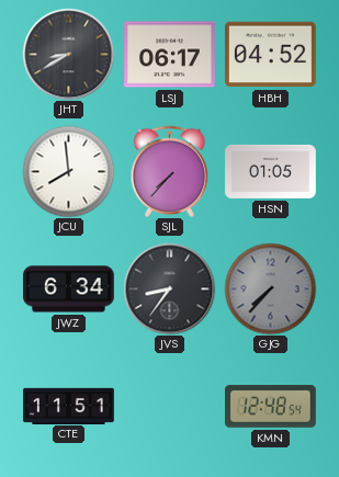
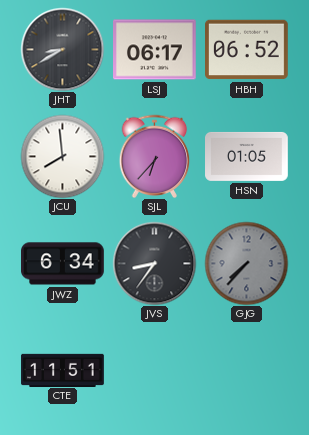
HBH: 04:52 -> 06:52 (247, 50)
SJL: 7:37 -> 6:37 (155, 156)
KMN: 12:48 -> none (271, 407)
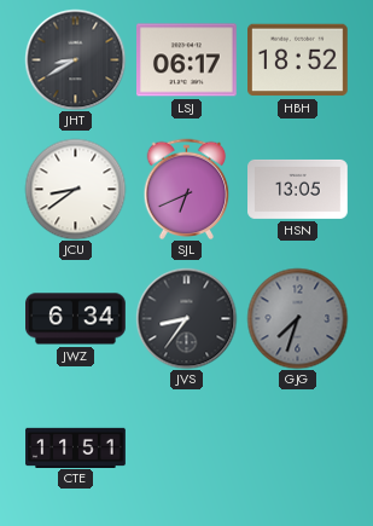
HBH: 06:52 -> 18:52 (298, 60)
JCU: 7:59 -> 8:39 (75, 189)
SJL: 6:37 -> 6:41 (187, 189)
HSN: 01:05 -> 13:05 (298, 189)
GJG: 7:37 -> 7:33 (297, 318)
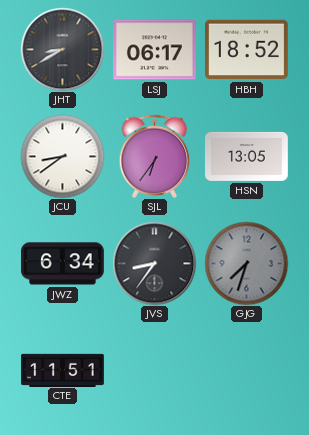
SJL: 6:41 -> 6:36 (155, 156)
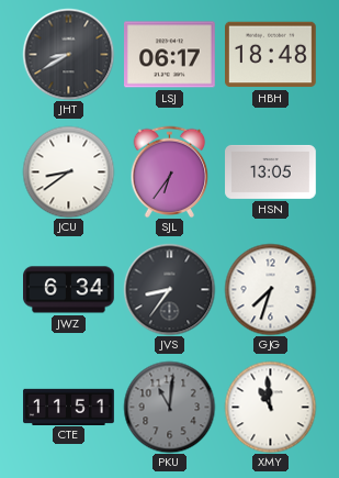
HBH: 18:52 -> 18:48 (271, 55)
GJG dial: grey -> white (270, 289)
PKU: none -> 11:01 (169, 407)
XMY: none -> 10:59 (270, 407)
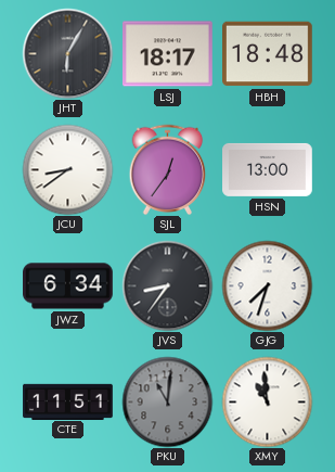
JHT: 8:40 -> 6:05 (67, 53)
LSJ: 06:17 -> 18:17 (168, 54)
SJL: 6:36 -> 12:36 (168, 169)
HSN: 13:05 -> 13:00 (268, 169)
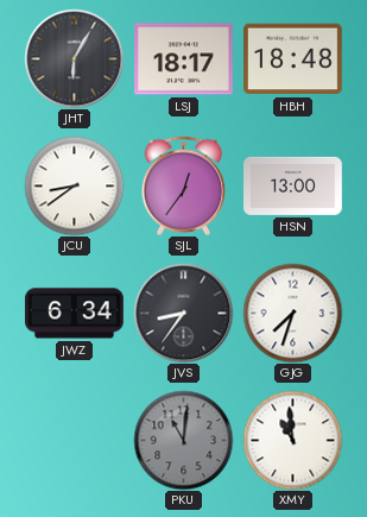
CTE: 11:51 -> none (68, 401)
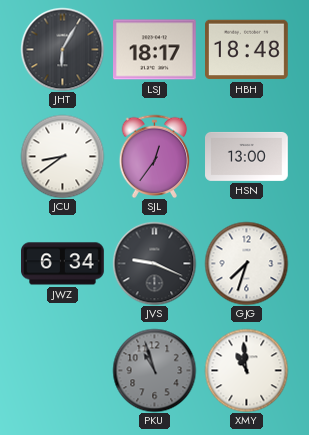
JVS: 8:36 -> 9:19 (154, 263)
PKU: 11:01 -> 10:57 (154, 370)
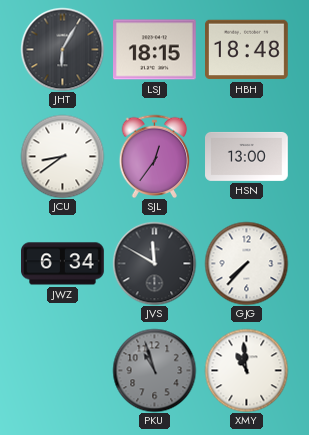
LSJ: 18:17 -> 18:15 (155, 50)
JVS: 9:19 -> 11:50 (154, 263)
GJG: 7:33 -> 7:37 (246, 263)
